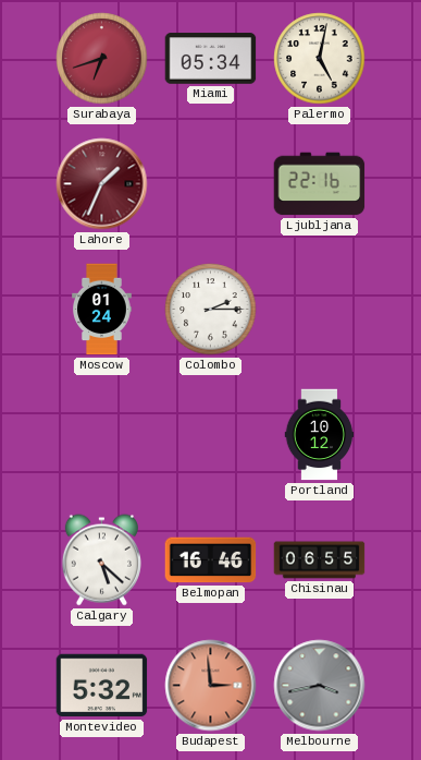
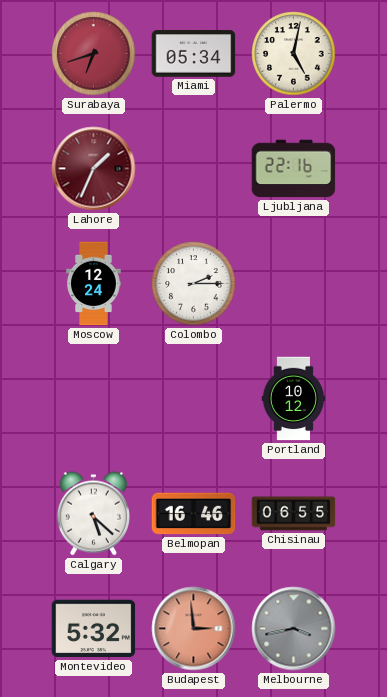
Moscow: 01:24 -> 12:24 (94, 284)
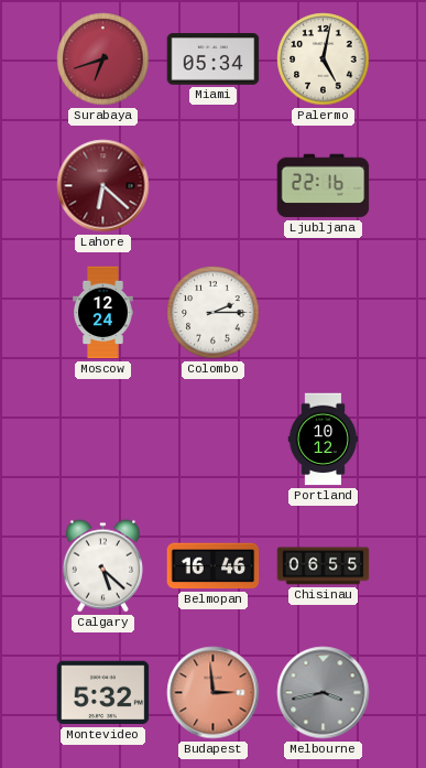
Lahore: 1:34 -> 6:22 (103, 186)
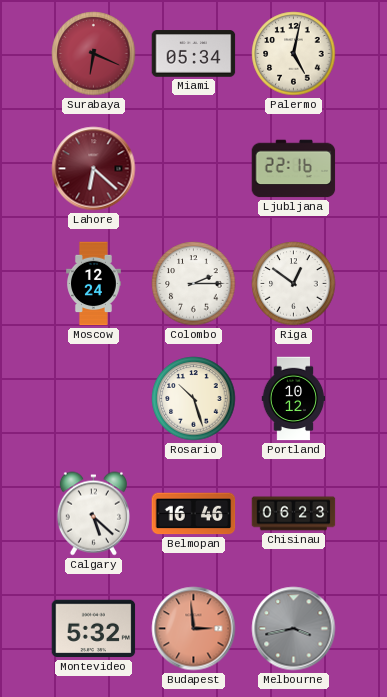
Surabaya: 6:42 -> 6:19 (94, 54)
Riga: none -> 12:51 (294, 284)
Rosario: none -> 10:27 (194, 399)
Chisinau: 06:55 -> 06:23 (294, 514)
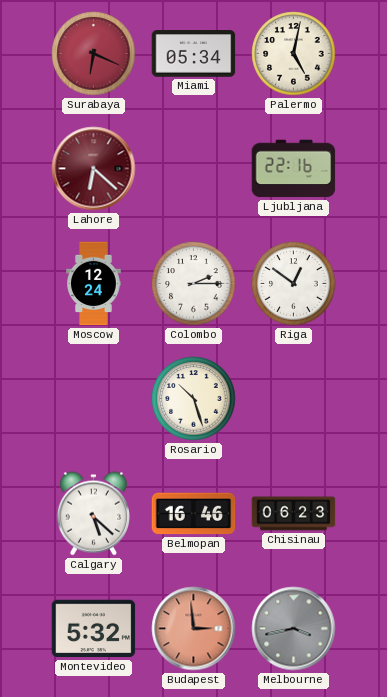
Portland: 10:12 -> none (294, 399)
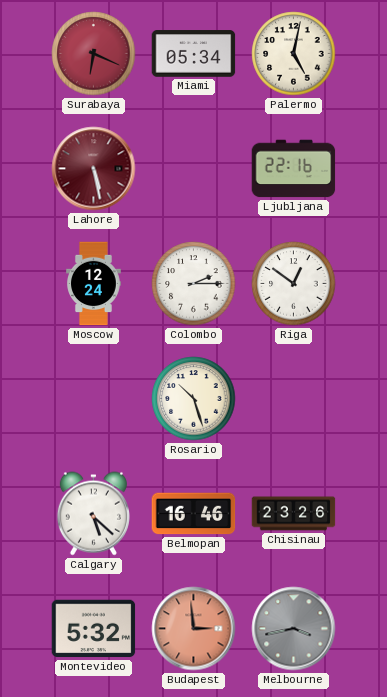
Lahore: 6:22 -> 5:28 (94, 169)
Chisinau: 06:23 -> 23:26 (294, 514)
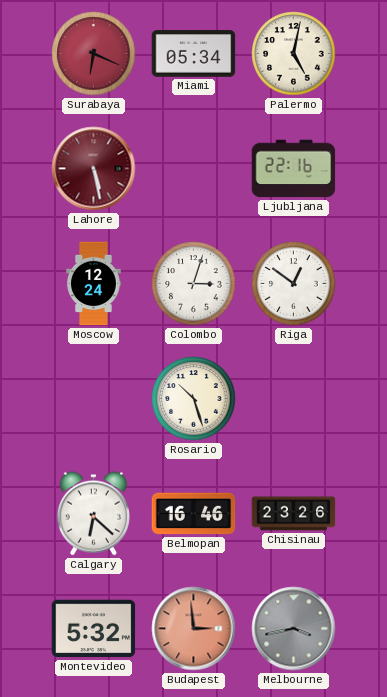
Colombo: 2:15 -> 3:03 (194, 284)
Calgary: 5:22 -> 6:22 (93, 514)
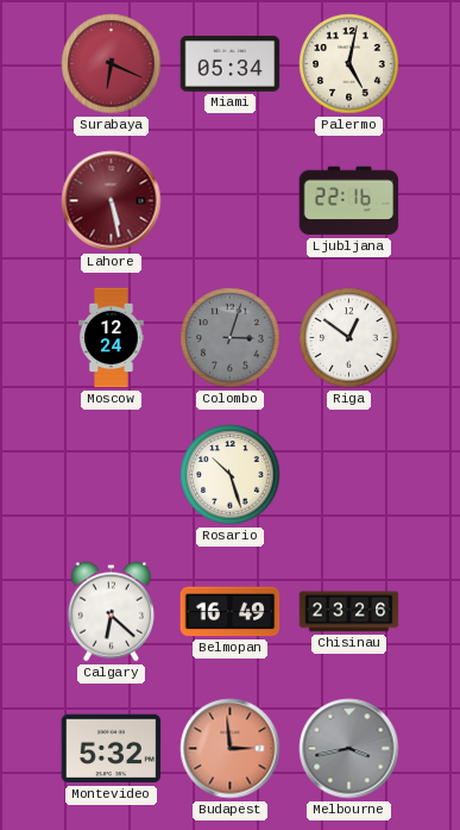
Colombo dial: white -> grey (231, 338)
Belmopan: 16:46 -> 16:49 (231, 612)
